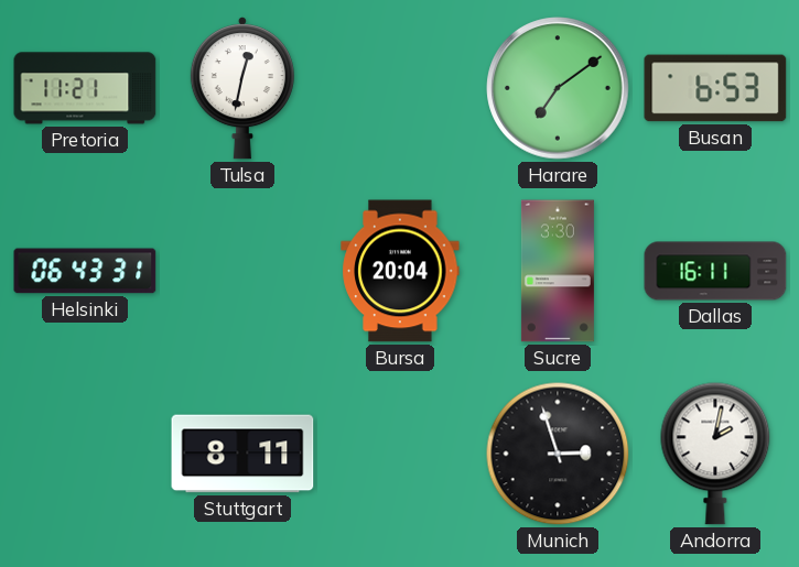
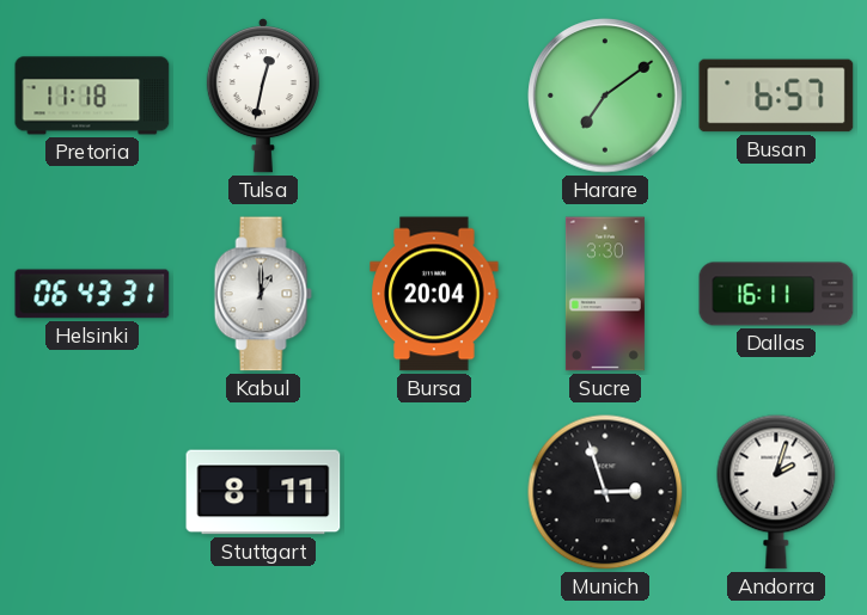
Pretoria: 11:21 -> 11:18 (92, 96)
Busan: 6:53 -> 6:57 (776, 96)
Kabul: none -> 1:00 (263, 294)
Andorra: 2:02 -> 2:03 (776, 492)
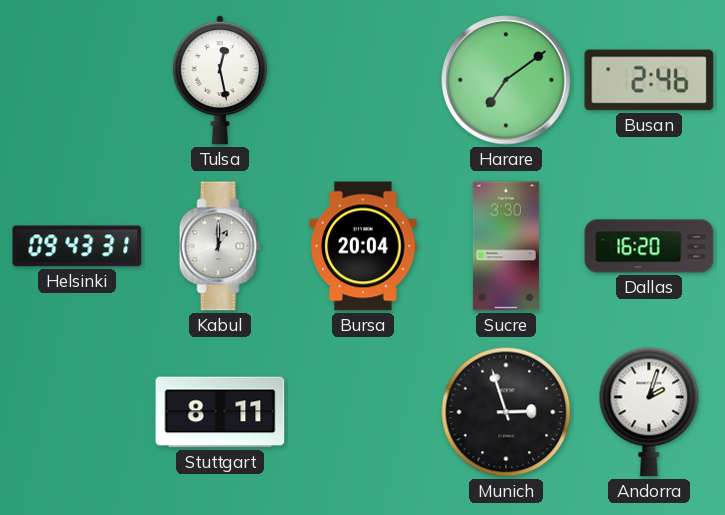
Pretoria: 11:18 -> none (92, 96)
Tulsa: 12:32 -> 12:28 (220, 81)
Busan: 6:57 -> 2:46 (649, 80)
Helsinki: 06:43 -> 09:43 (77, 246)
Dallas: 16:11 -> 16:20 (649, 246)
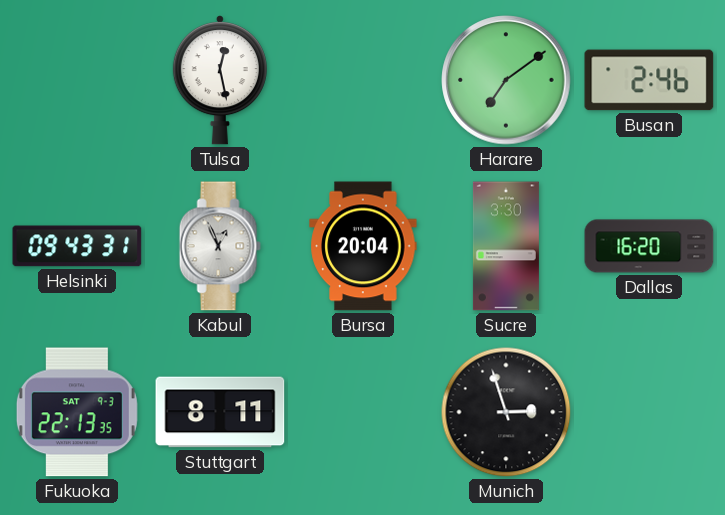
Kabul: 1:00 -> 12:56 (220, 246)
Fukuoka: none -> 22:13 (77, 412)
Andorra: 2:03 -> none (649, 412)
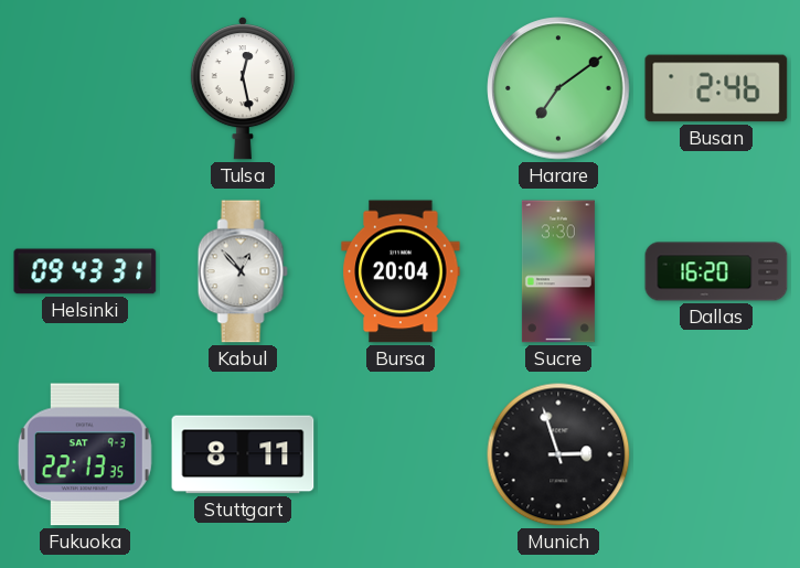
Kabul: 12:56 -> 12:53 (243, 271)
